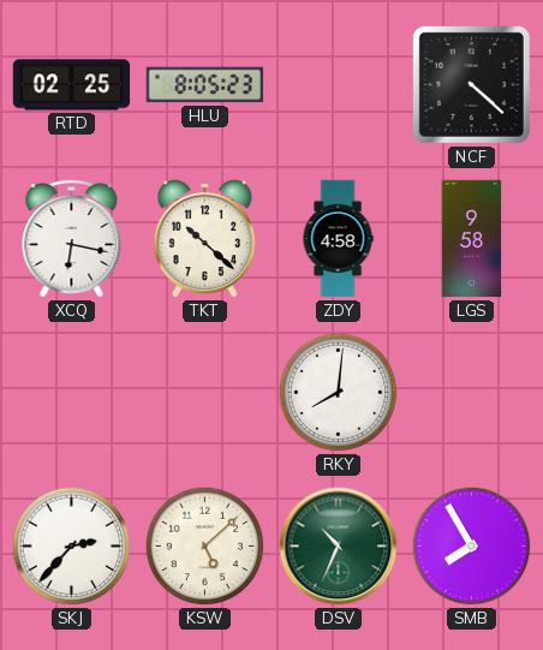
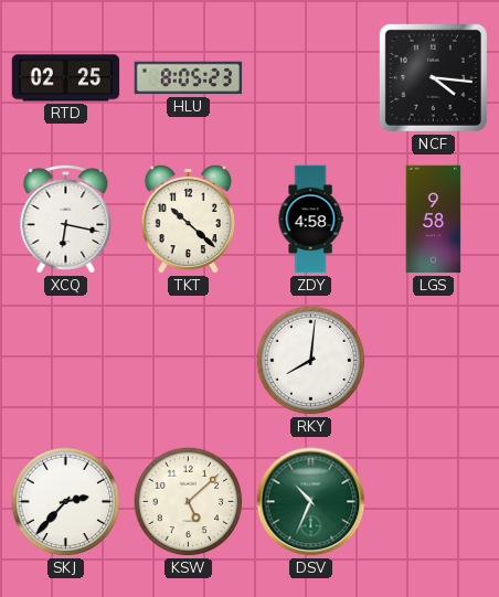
NCF: 4:22 -> 4:16 (433, 77)
SMB: 7:55 -> none (472, 547)
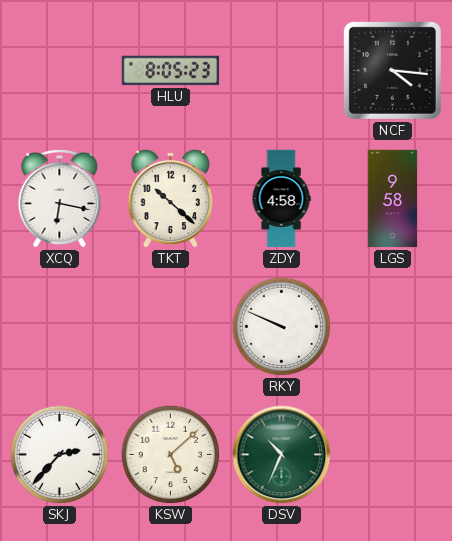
RTD: 02:25 -> none (66, 78)
RKY: 8:01 -> 9:49 (282, 327)
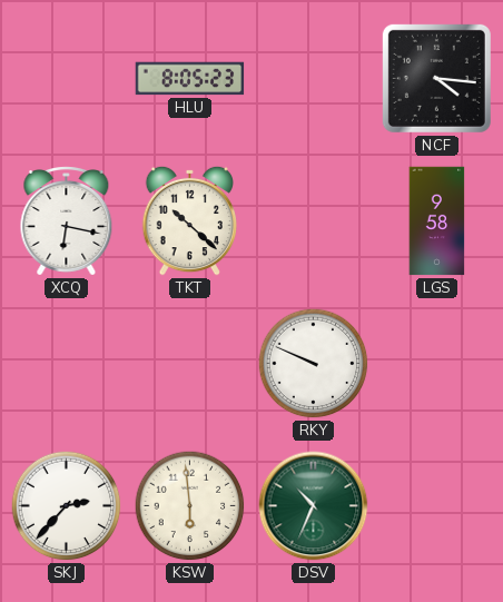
ZDY: 4:58 -> none (281, 199)
KSW: 5:08 -> 5:59 (190, 506)
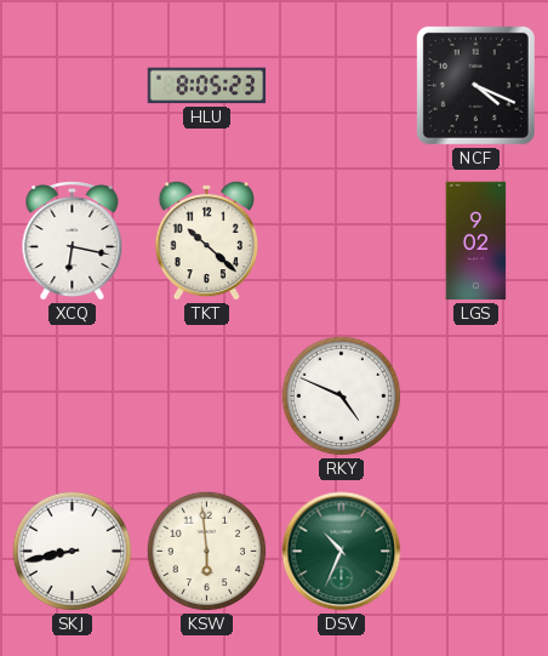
NCF: 4:16 -> 4:19 (475, 85)
LGS: 9:58 -> 9:02 (476, 241)
RKY: 9:49 -> 4:49 (342, 397)
SKJ: 2:37 -> 8:43 (73, 552)
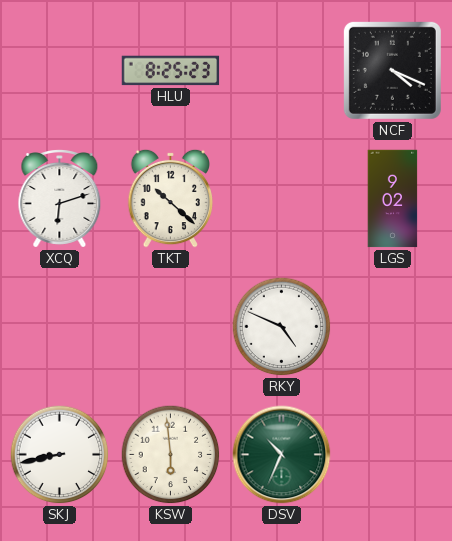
HLU: 8:05 -> 8:25 (171, 71)
XCQ: 6:17 -> 6:12 (60, 199)
